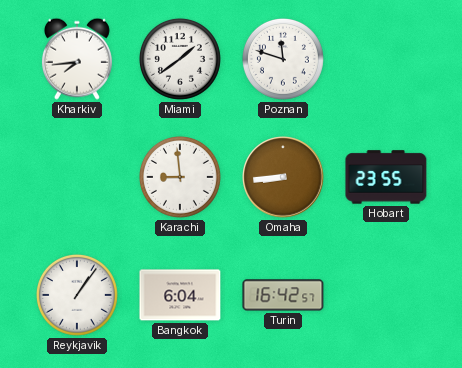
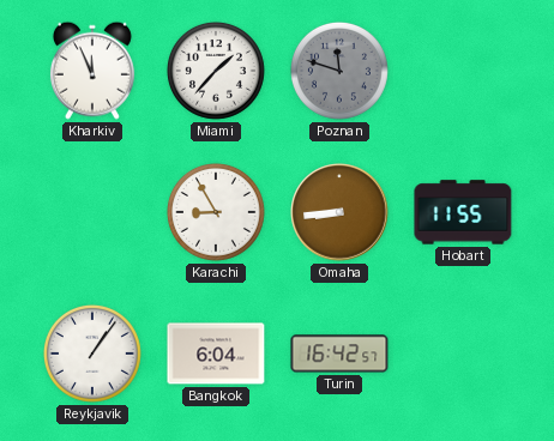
Kharkiv: 7:44 -> 11:56 (92, 71)
Miami: 1:39 -> 1:37 (216, 71)
Poznan dial: white -> grey (339, 71)
Karachi: 8:59 -> 8:55 (216, 212)
Hobart: 23:55 -> 11:55 (463, 212)
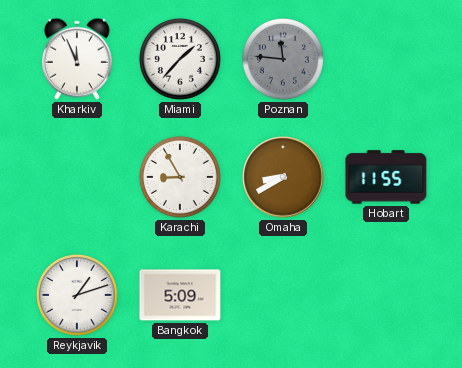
Poznan: 11:48 -> 11:46 (283, 59)
Omaha: 8:44 -> 8:40 (283, 177)
Reykjavik: 1:06 -> 1:12 (77, 295)
Bangkok: 6:04 -> 5:09 (180, 295)
Turin: 16:42 -> none (339, 354)
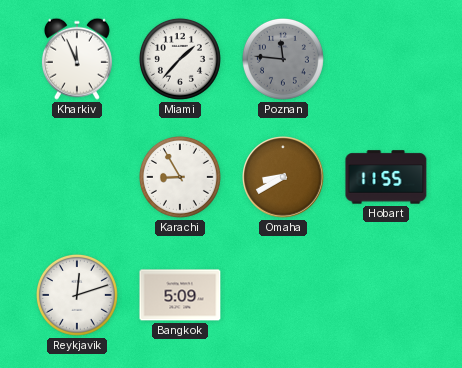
Reykjavik: 1:12 -> 12:12 (77, 295)
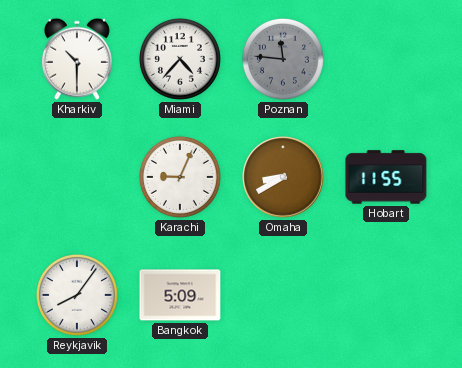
Kharkiv: 11:56 -> 10:30 (77, 59)
Miami: 1:37 -> 4:37 (180, 59)
Karachi: 8:55 -> 9:04 (180, 177)
Reykjavik: 12:12 -> 8:06 (77, 295)
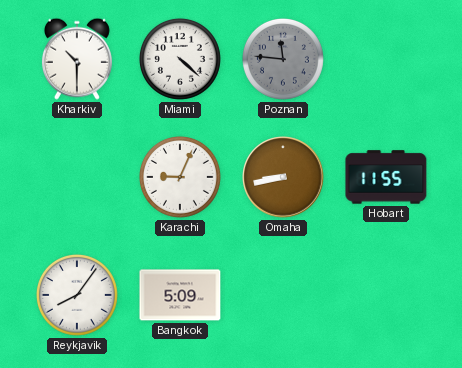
Miami: 4:37 -> 4:22 (180, 59)
Omaha: 8:40 -> 8:43 (283, 177)
